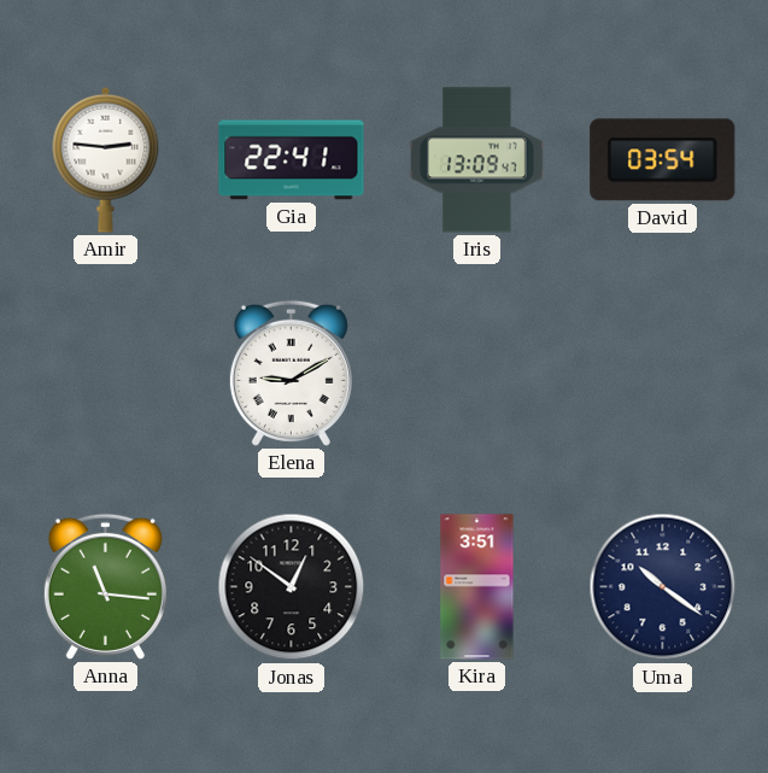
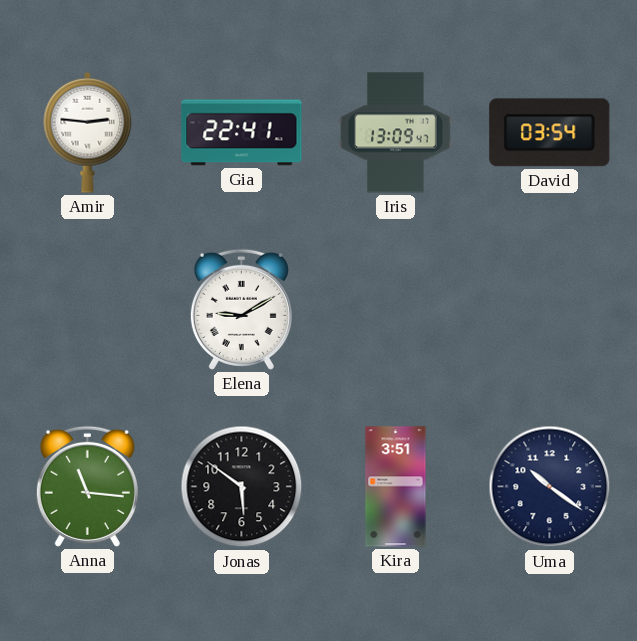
Jonas: 12:51 -> 5:51 (242, 487)
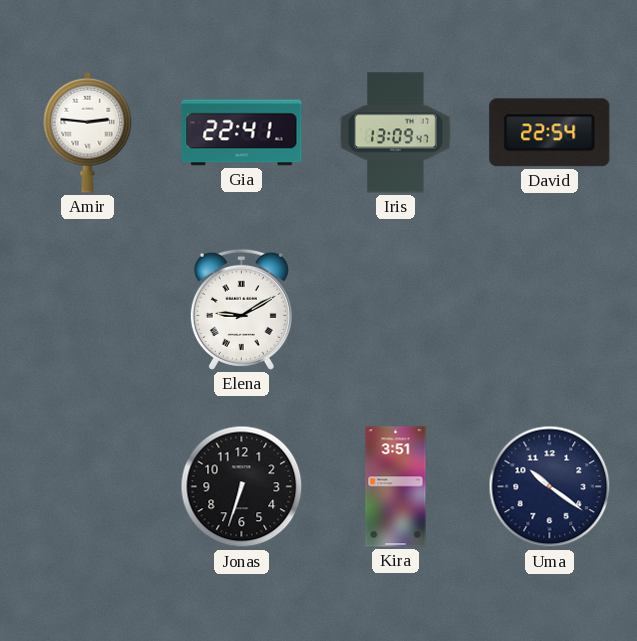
David: 03:54 -> 22:54 (550, 133)
Anna: 11:16 -> none (87, 486)
Jonas: 5:51 -> 6:33 (242, 487)
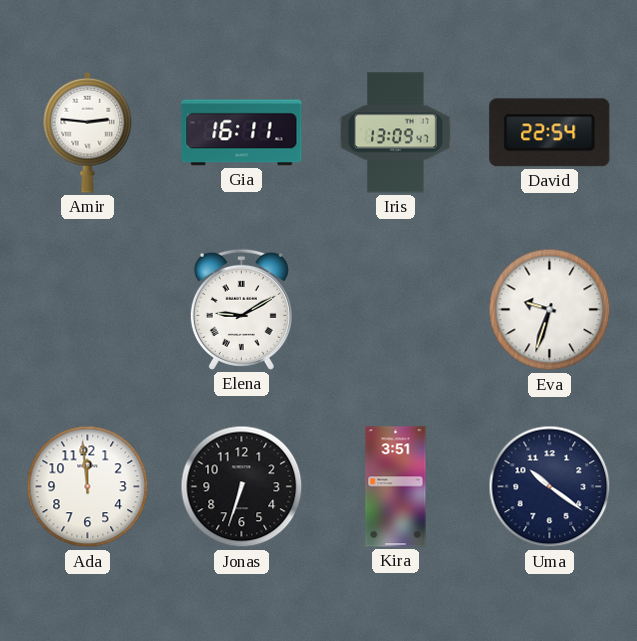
Gia: 22:41 -> 16:11 (242, 133)
Eva: none -> 9:33 (550, 310)
Ada: none -> 11:59 (88, 487)
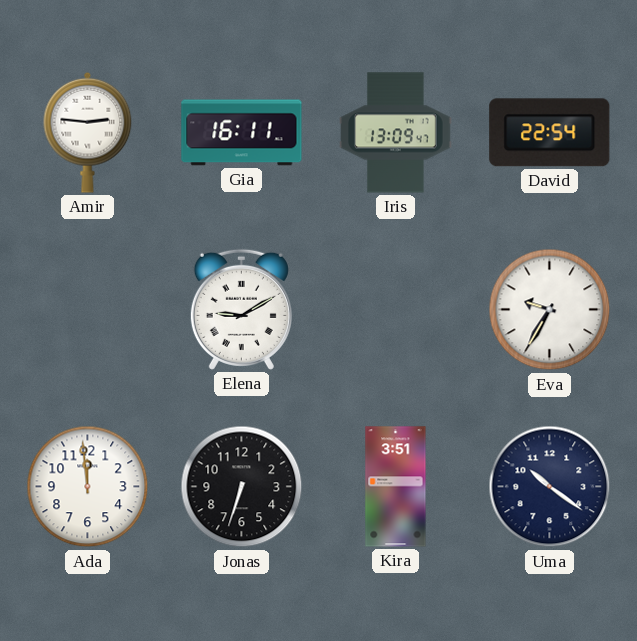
Eva: 9:33 -> 9:35 (550, 310)
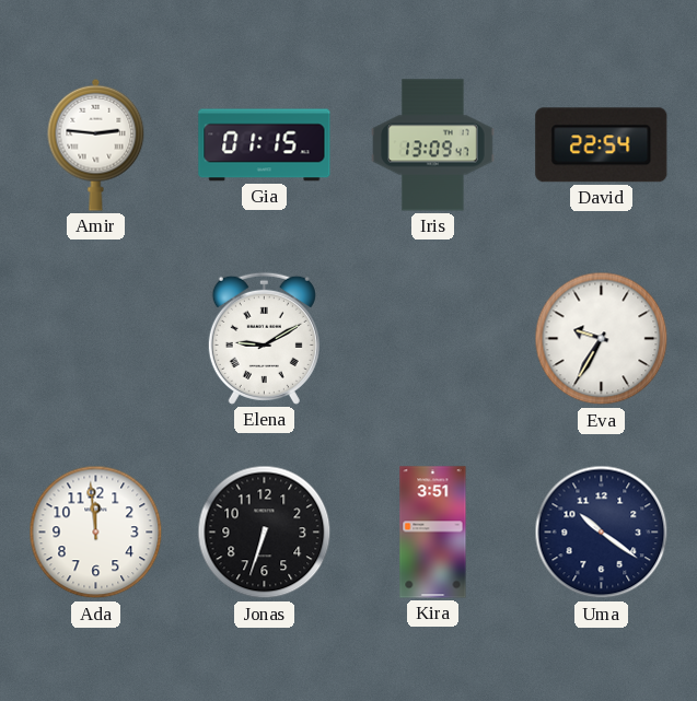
Gia: 16:11 -> 01:15 (265, 145)
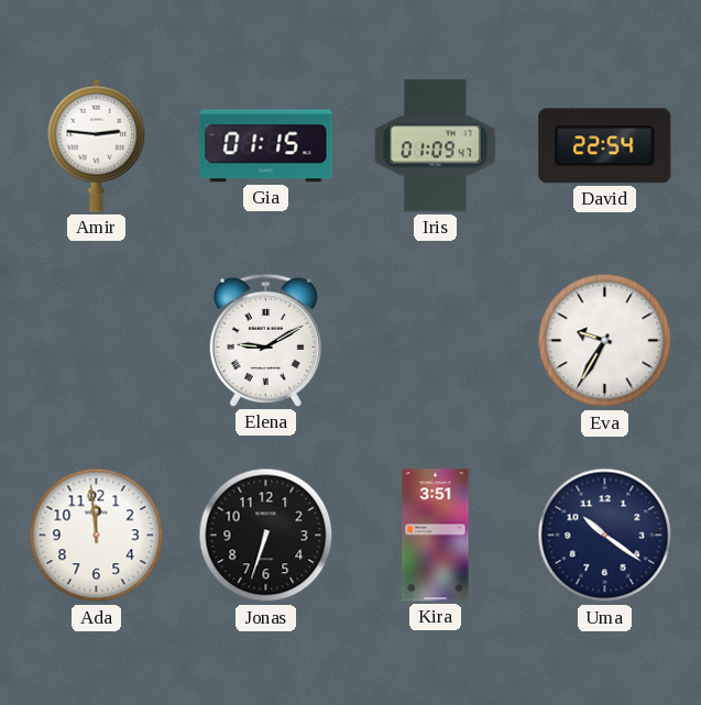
Iris: 13:09 -> 01:09 (436, 146)
